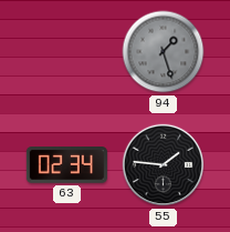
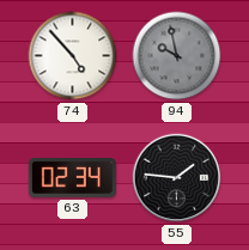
74: none -> 4:53 (73, 56)
94: 1:27 -> 9:58 (177, 56)
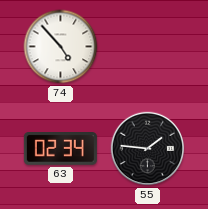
94: 9:58 -> none (177, 56)
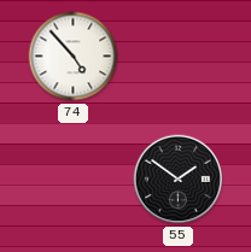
63: 02:34 -> none (60, 149)
55: 1:46 -> 1:51 (179, 180)
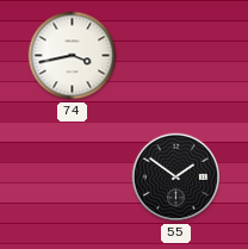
74: 4:53 -> 3:43 (73, 56)
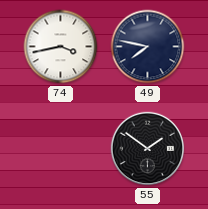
49: none -> 7:47 (148, 47)
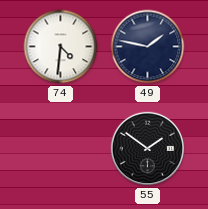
74: 3:43 -> 4:31 (61, 47)
49: 7:47 -> 1:47 (148, 47)
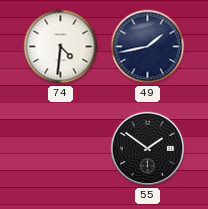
49: 1:47 -> 1:43 (148, 47)
